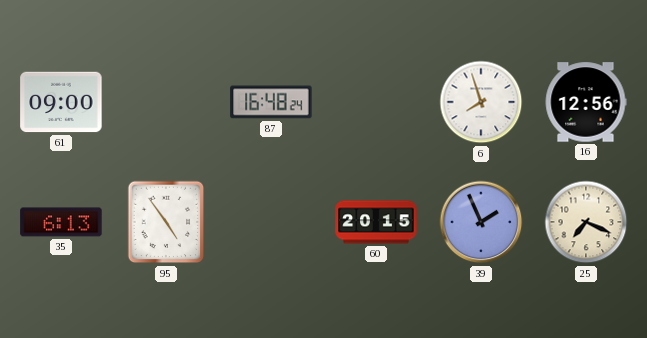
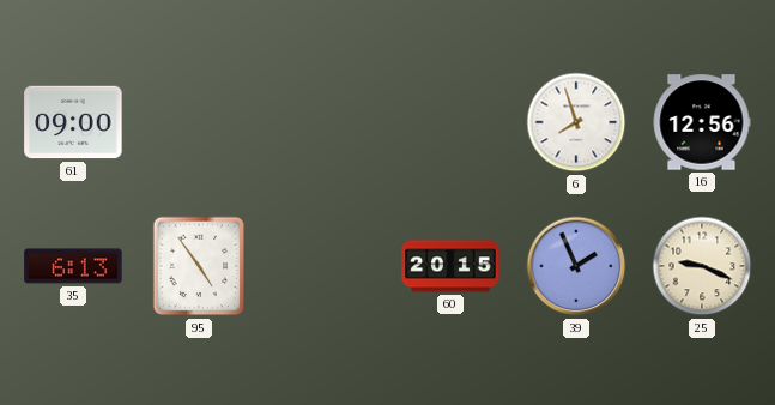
87: 16:48 -> none (271, 102)
25: 7:19 -> 9:19 (702, 266)
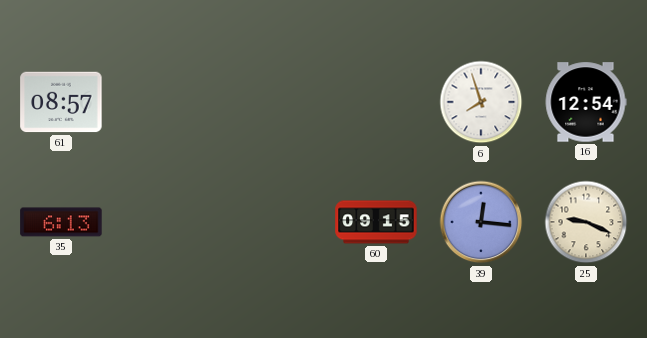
61: 09:00 -> 08:57 (61, 102)
16: 12:56 -> 12:54 (586, 102)
95: 4:54 -> none (199, 266)
60: 20:15 -> 09:15 (376, 222)
39: 1:56 -> 12:16 (481, 222)
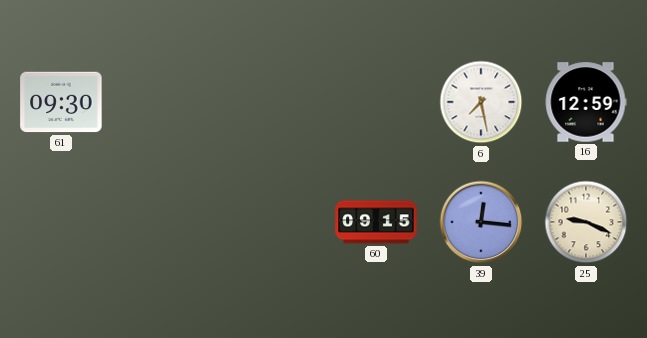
61: 08:57 -> 09:30 (61, 102)
6: 7:57 -> 7:28 (481, 102)
16: 12:54 -> 12:59 (586, 102)
35: 6:13 -> none (61, 222)
